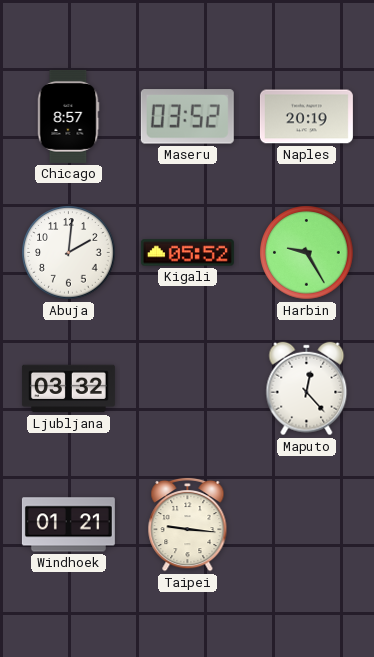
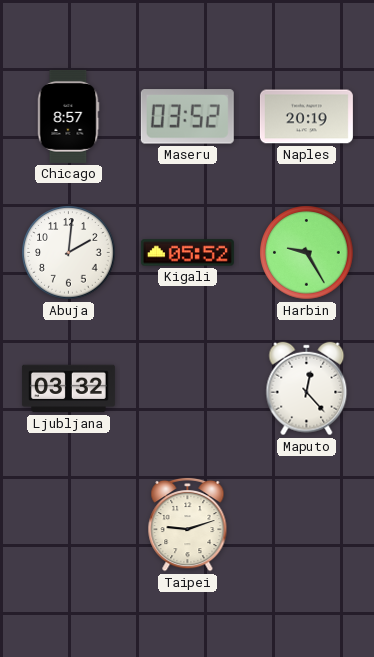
Windhoek: 01:21 -> none (68, 525)
Taipei: 9:16 -> 9:12 (188, 524)
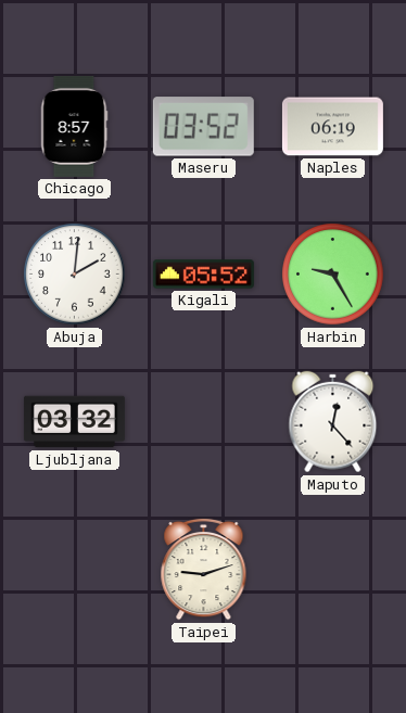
Naples: 20:19 -> 06:19 (332, 127)
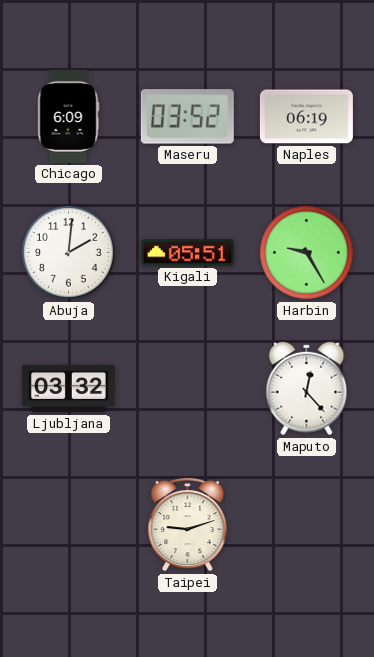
Chicago: 8:57 -> 6:09 (68, 116)
Kigali: 05:52 -> 05:51 (187, 253)
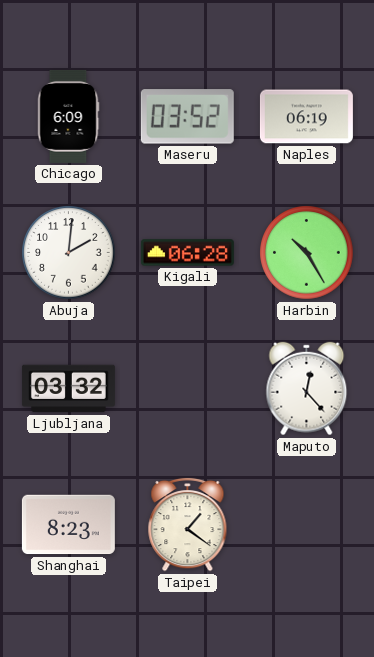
Kigali: 05:51 -> 06:28 (187, 253)
Harbin: 9:25 -> 10:25 (307, 253)
Shanghai: none -> 8:23 (68, 525)
Taipei: 9:12 -> 1:21 (188, 524)
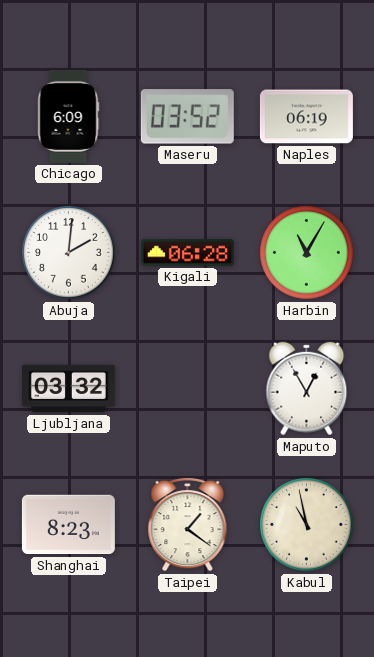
Harbin: 10:25 -> 11:05 (307, 253)
Maputo: 12:23 -> 12:55 (307, 389)
Kabul: none -> 10:58 (307, 525)
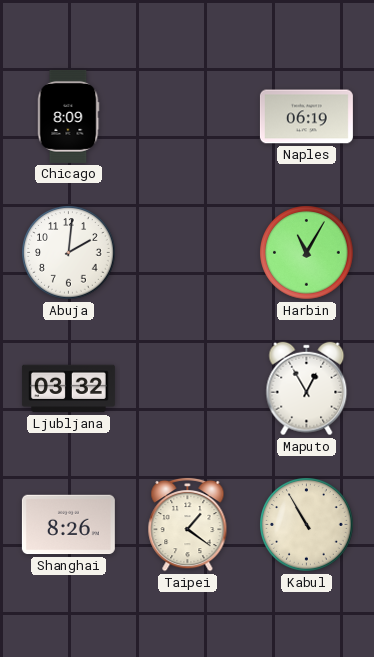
Chicago: 6:09 -> 8:09 (68, 116)
Maseru: 03:52 -> none (187, 117)
Kigali: 06:28 -> none (187, 253)
Shanghai: 8:23 -> 8:26 (68, 525)
Kabul: 10:58 -> 10:55 (307, 525)
